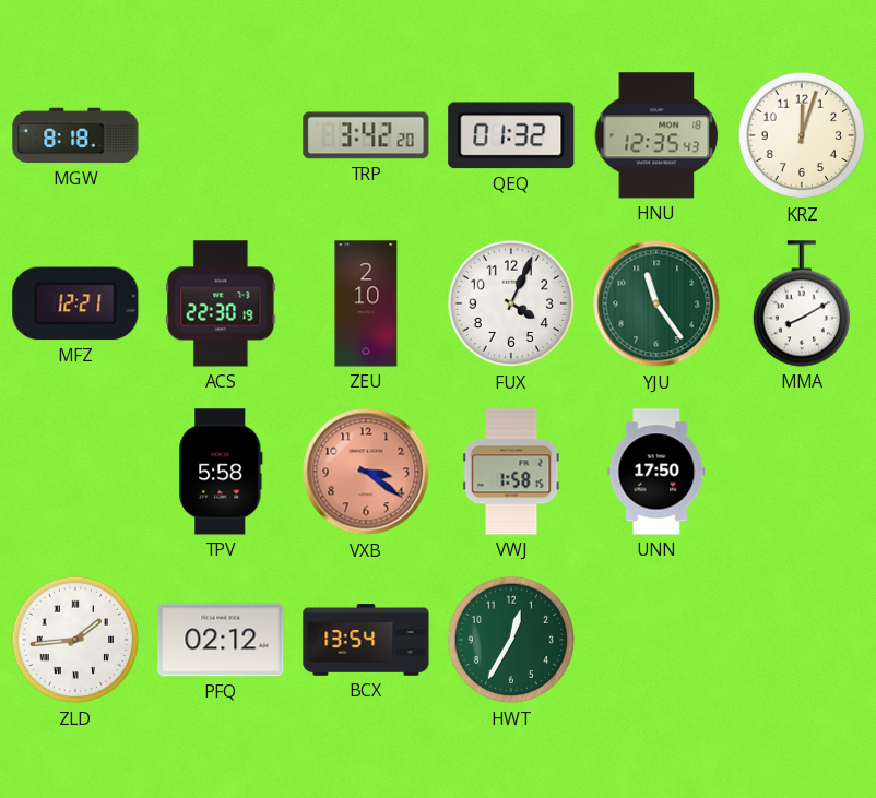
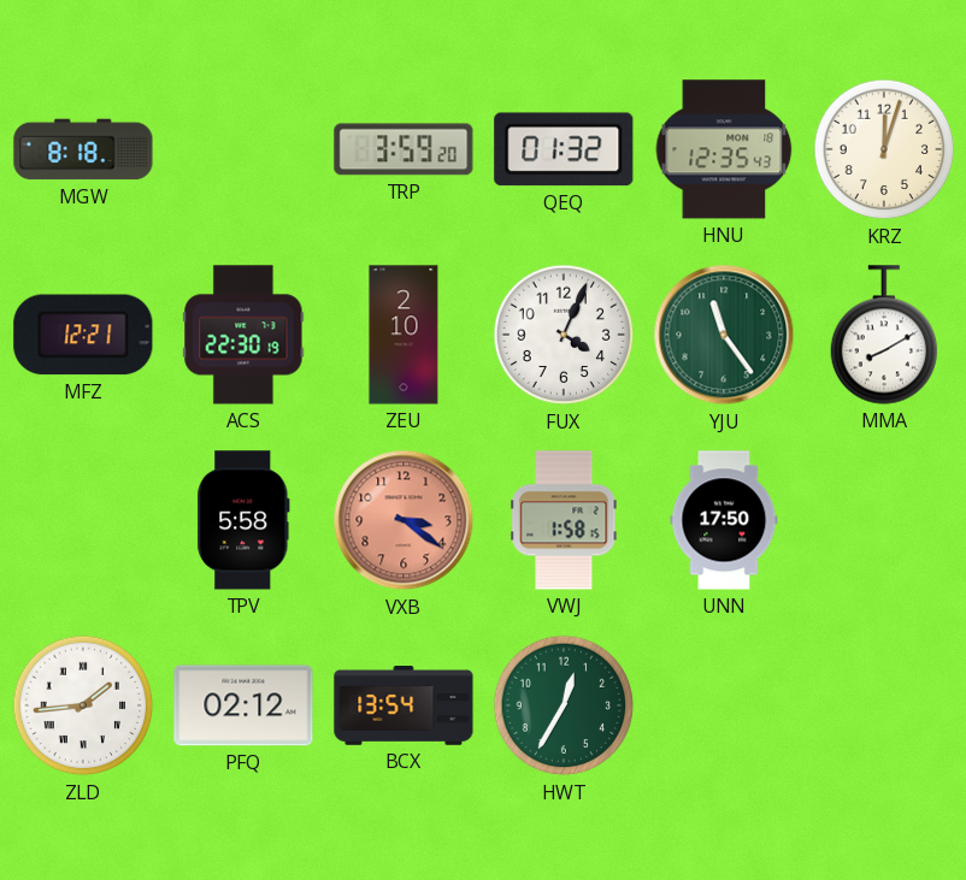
TRP: 3:42 -> 3:59 (404, 149)
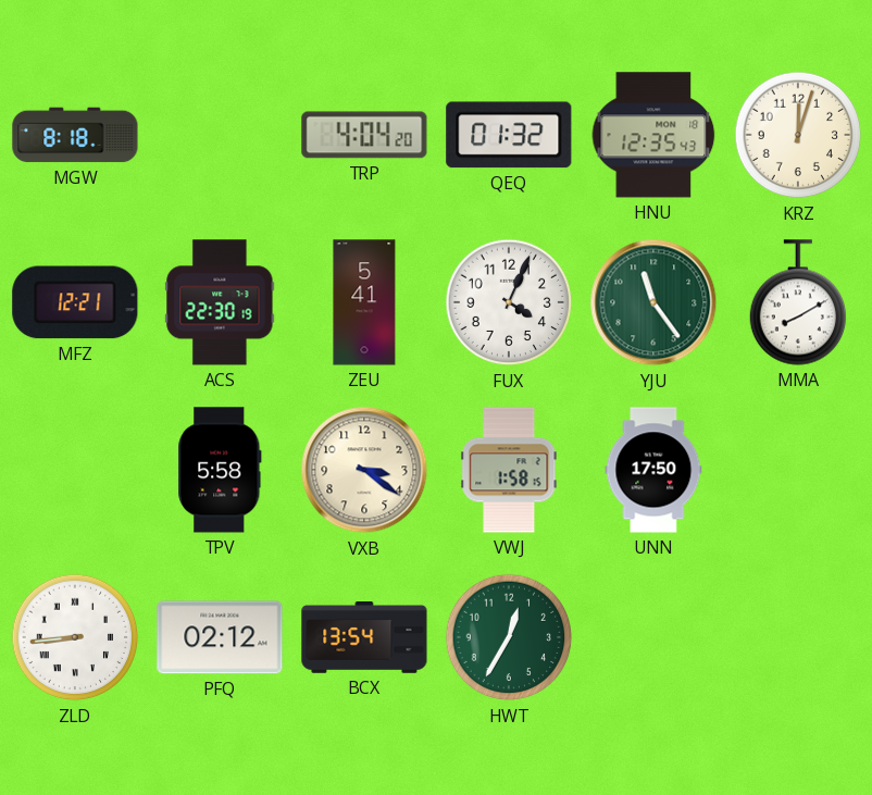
TRP: 3:59 -> 4:04 (364, 135)
ZEU: 2:10 -> 5:41 (364, 302)
VXB dial: salmon -> cream (364, 470)
ZLD: 1:44 -> 8:44 (75, 637)
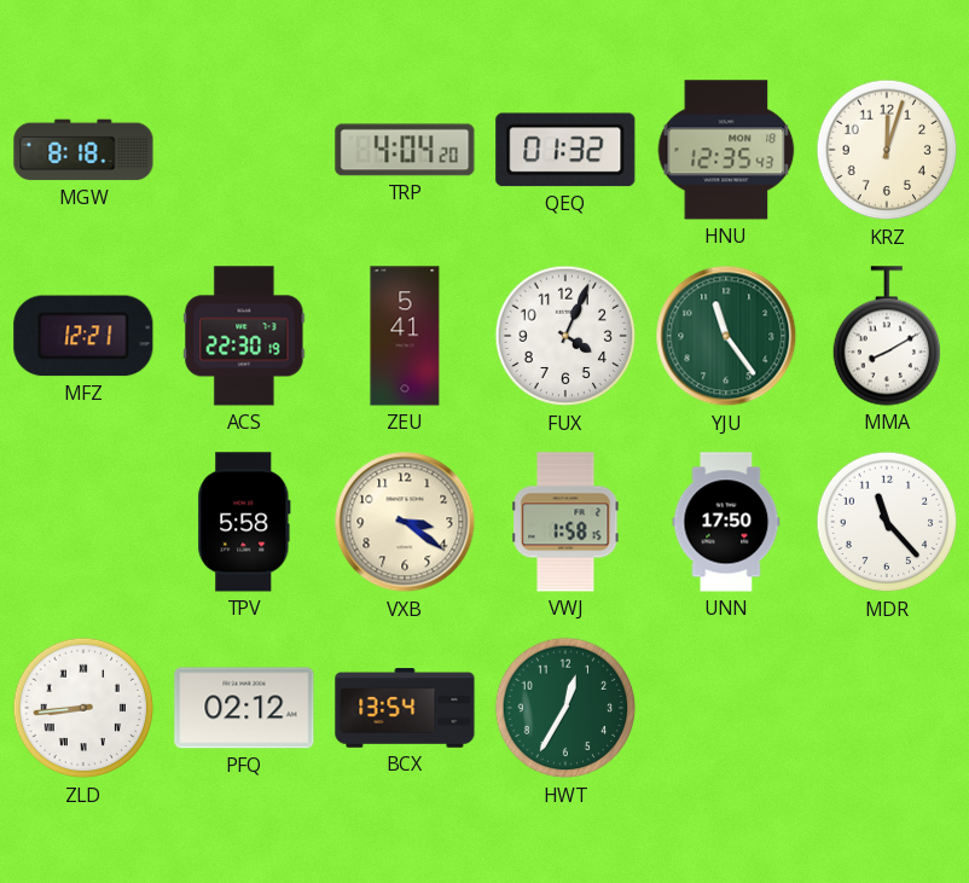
MDR: none -> 11:23 (887, 522)
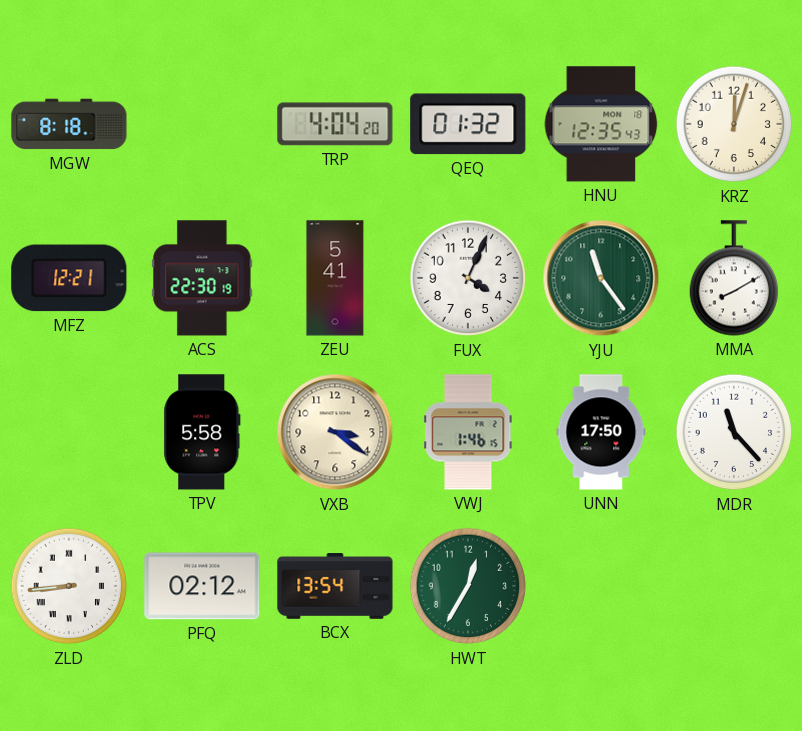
VWJ: 1:58 -> 1:46 (468, 432)
